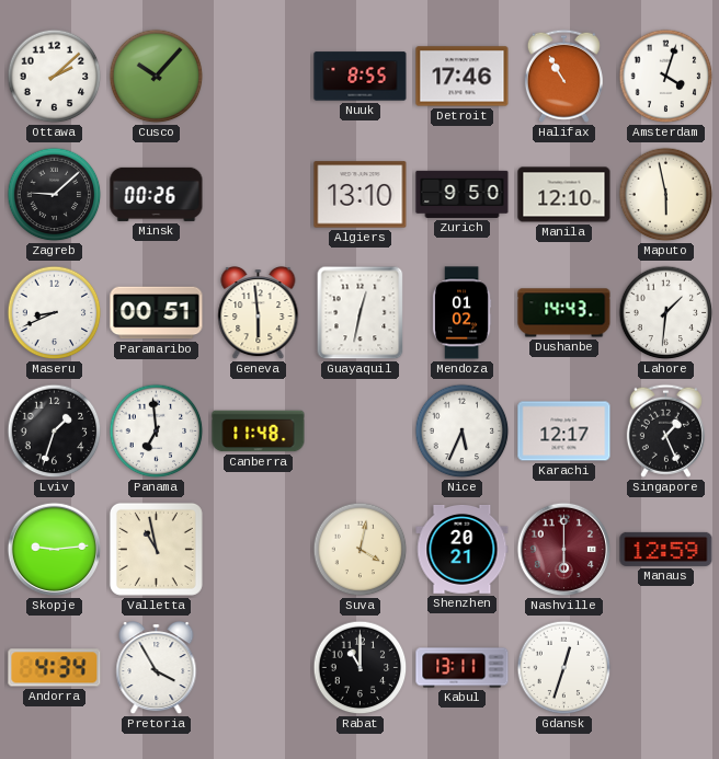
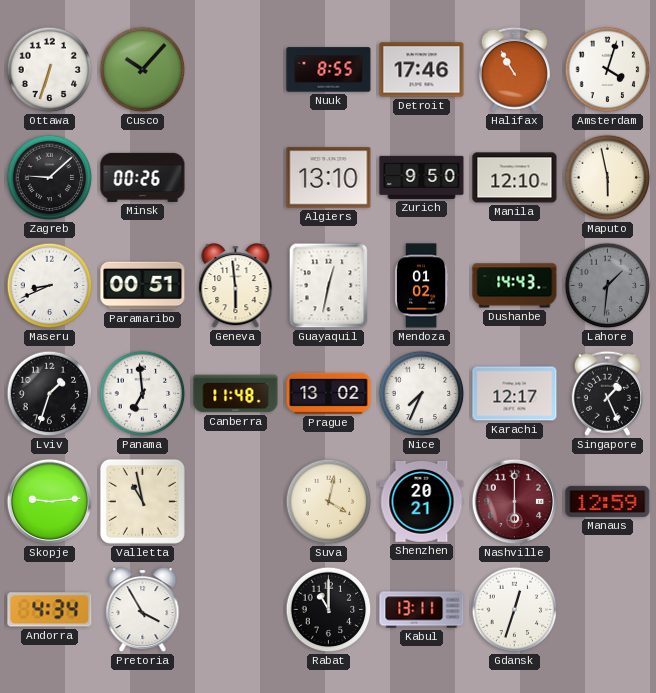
Ottawa: 2:08 -> 6:33 (50, 70)
Lahore dial: white -> grey (608, 286)
Prague: none -> 13:02 (329, 393)
Nice: 5:34 -> 7:34 (422, 394)
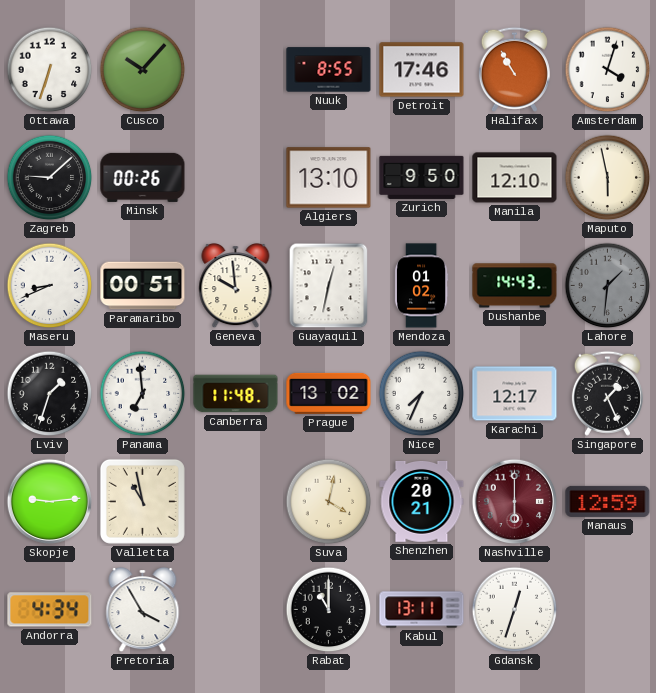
Geneva: 5:59 -> 9:59 (236, 287)
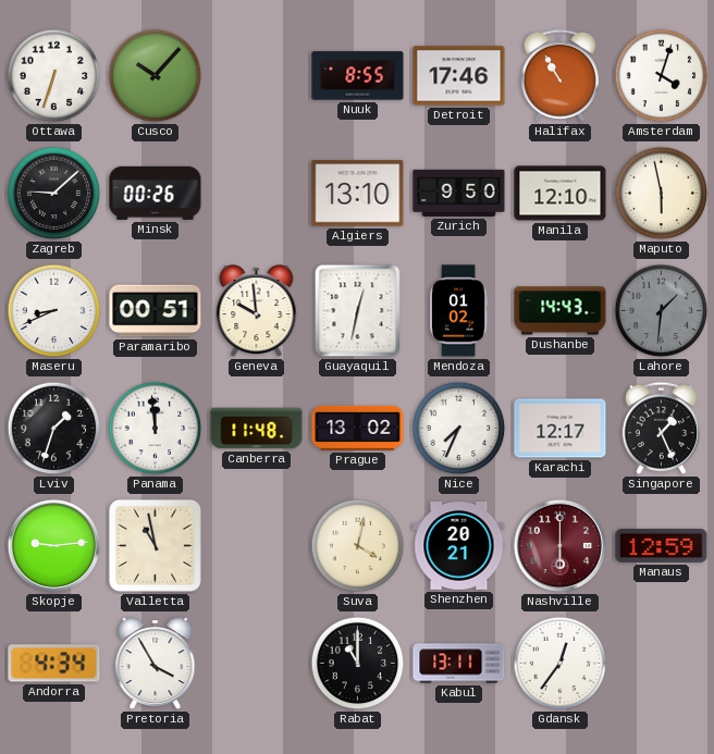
Panama: 6:59 -> 11:59 (156, 429)
Gdansk: 12:33 -> 12:36 (561, 664)
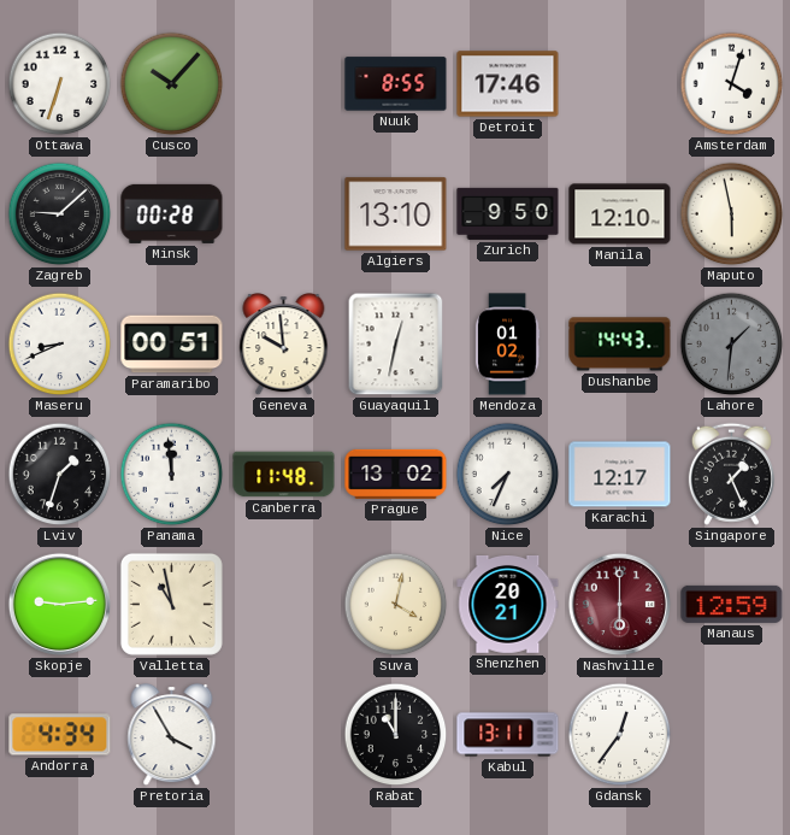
Halifax: 10:55 -> none (559, 75)
Minsk: 00:26 -> 00:28 (172, 213)
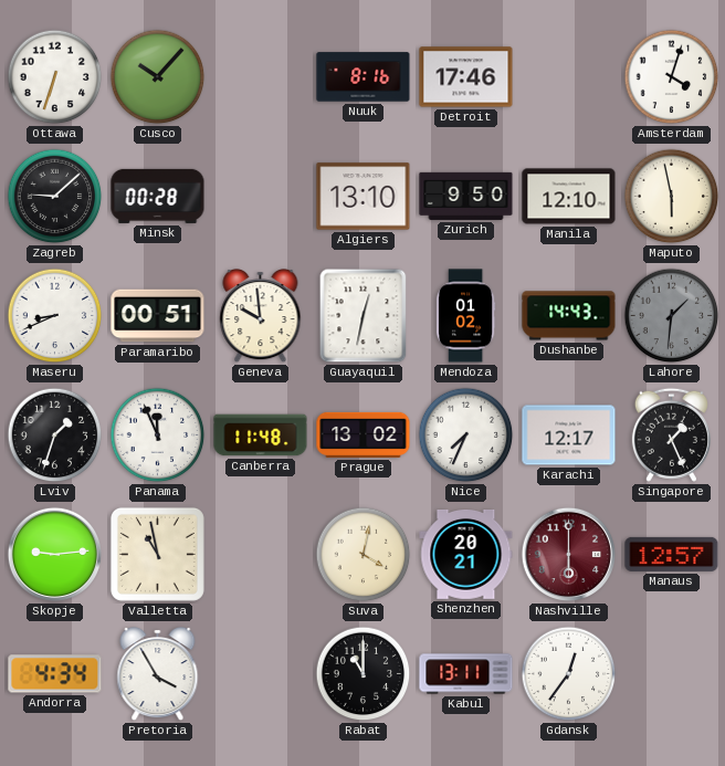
Nuuk: 8:55 -> 8:16 (364, 77)
Panama: 11:59 -> 11:56 (158, 436)
Manaus: 12:59 -> 12:57 (672, 554)
